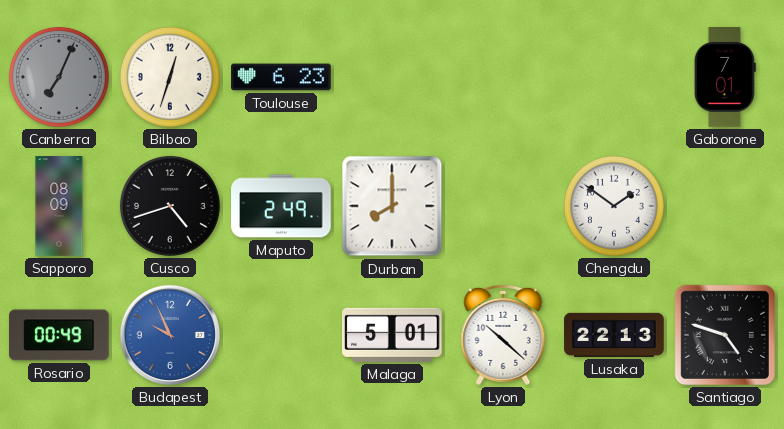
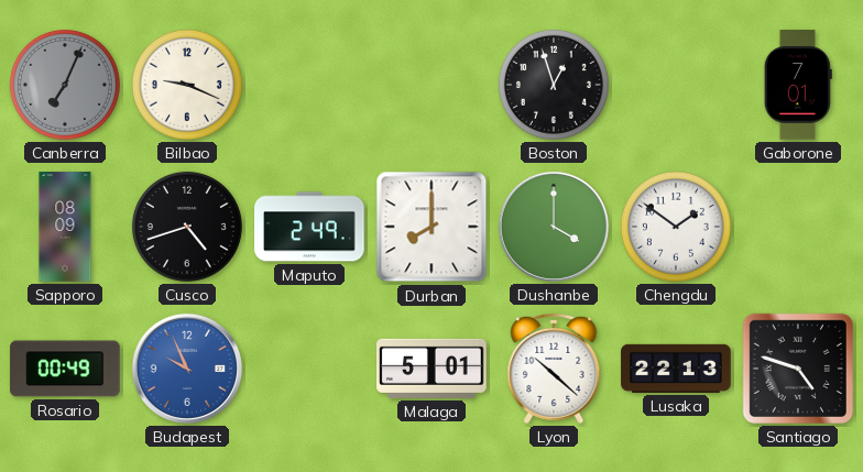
Bilbao: 12:33 -> 9:19 (187, 85)
Toulouse: 6:23 -> none (281, 77)
Boston: none -> 12:57 (554, 85)
Dushanbe: none -> 4:00 (554, 227)
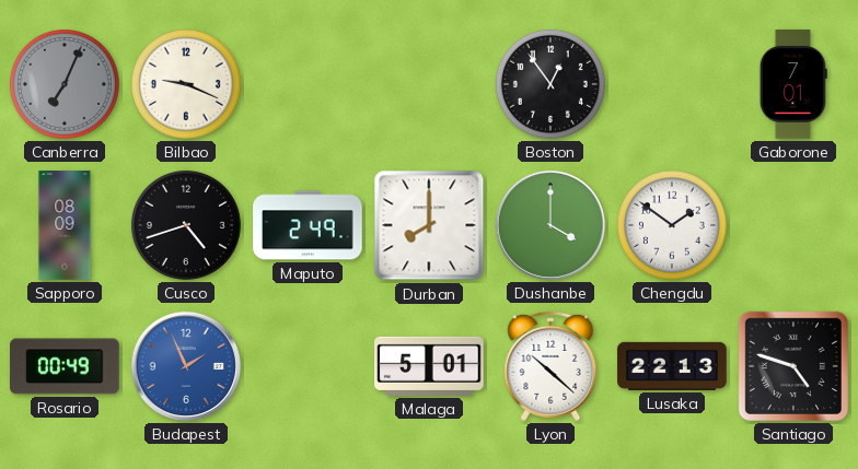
Boston: 12:57 -> 12:54 (550, 84)
Budapest: 9:56 -> 1:56 (186, 366)
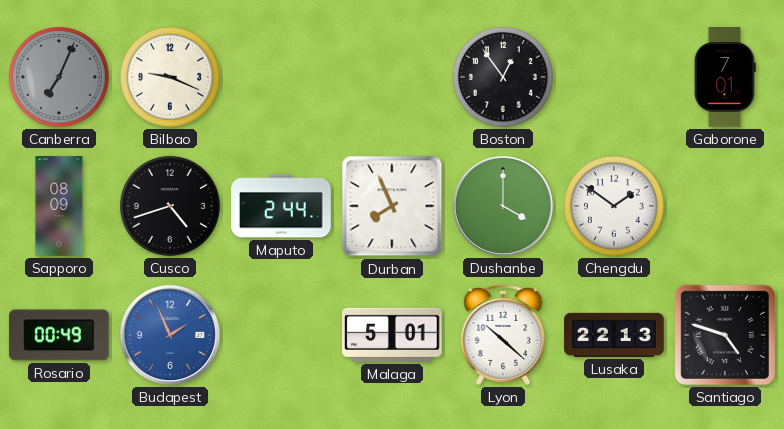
Maputo: 2:49 -> 2:44 (281, 206)
Durban: 8:00 -> 7:56 (392, 206)
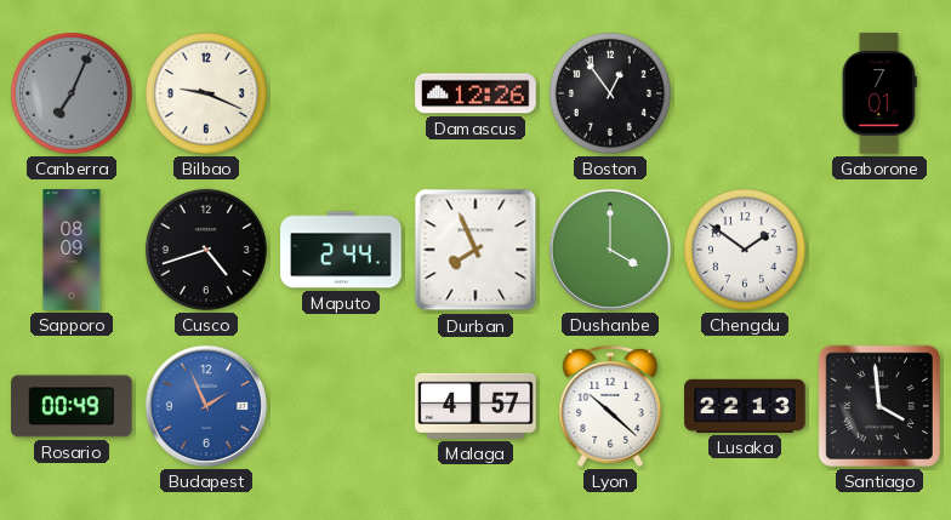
Damascus: none -> 12:26 (475, 93)
Malaga: 5:01 -> 4:57 (475, 406)
Santiago: 4:48 -> 3:59 (879, 406)
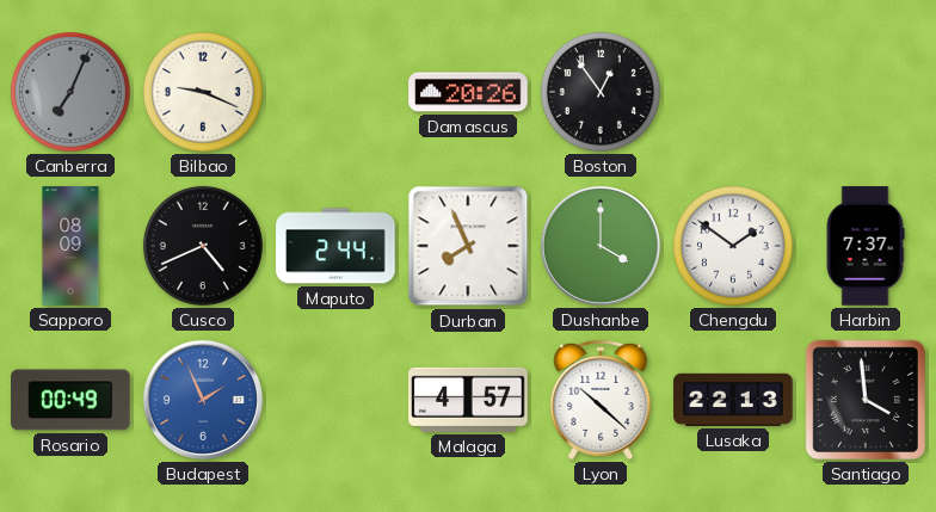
Damascus: 12:26 -> 20:26 (468, 92)
Gaborone: 7:01 -> none (879, 93)
Cusco: 4:42 -> 4:41 (203, 246)
Harbin: none -> 7:37 (866, 246)
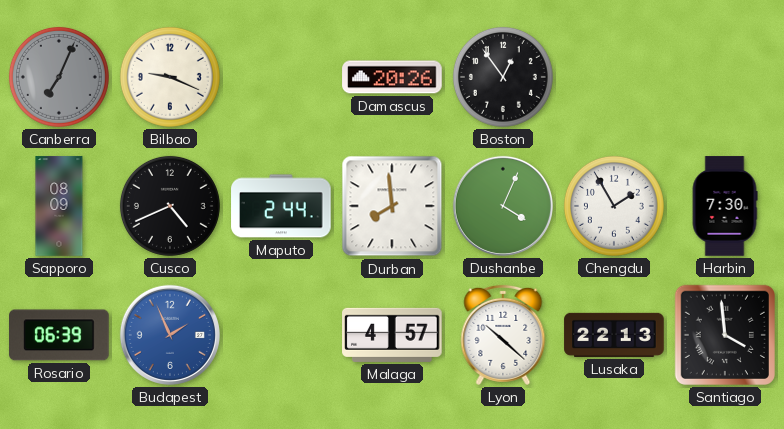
Durban: 7:56 -> 7:59 (392, 206)
Dushanbe: 4:00 -> 4:04 (503, 206)
Chengdu: 1:51 -> 1:55 (614, 206)
Harbin: 7:37 -> 7:30 (725, 206)
Rosario: 00:49 -> 06:39 (59, 335)
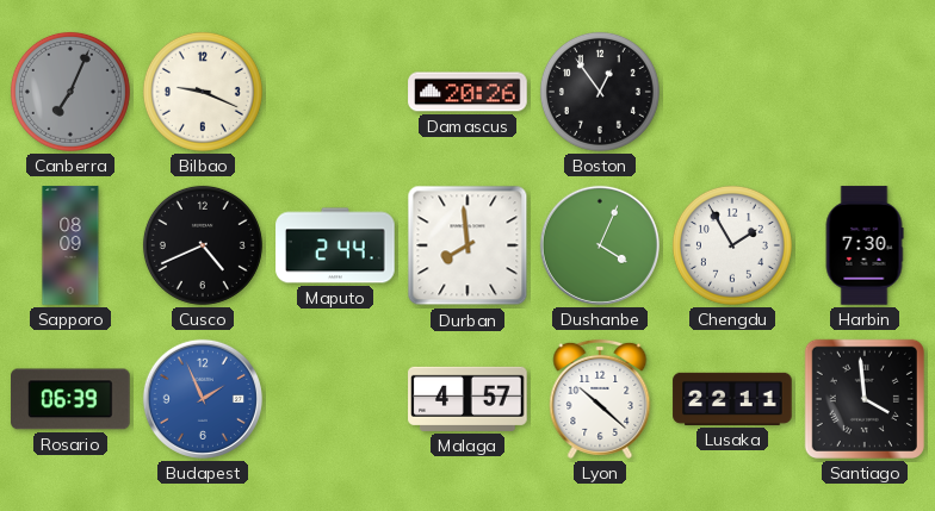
Lusaka: 22:13 -> 22:11 (732, 399)
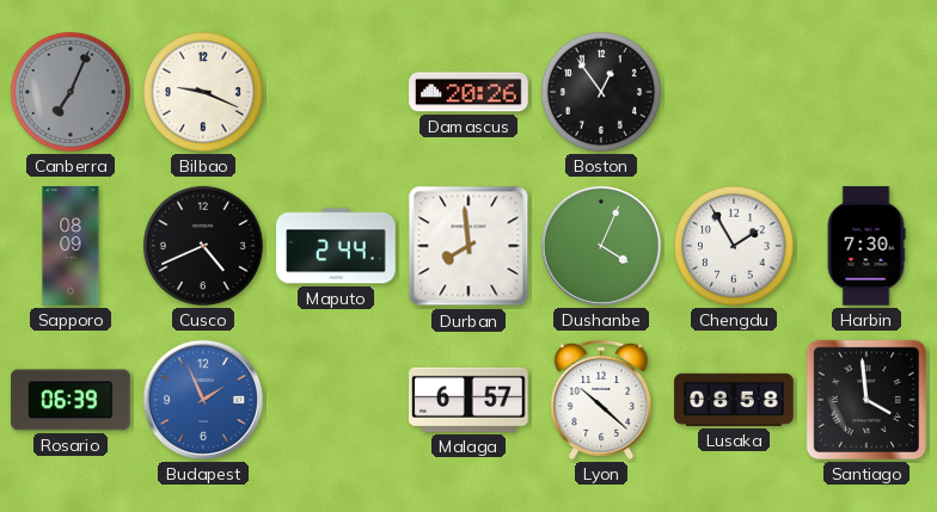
Malaga: 4:57 -> 6:57 (468, 400)
Lusaka: 22:11 -> 08:58 (734, 400)
